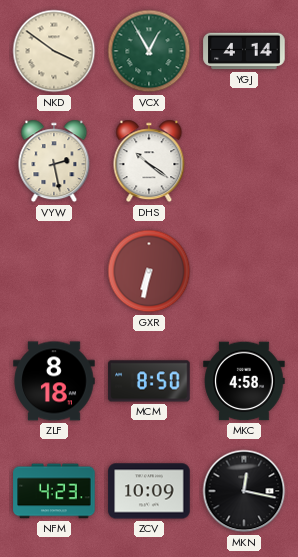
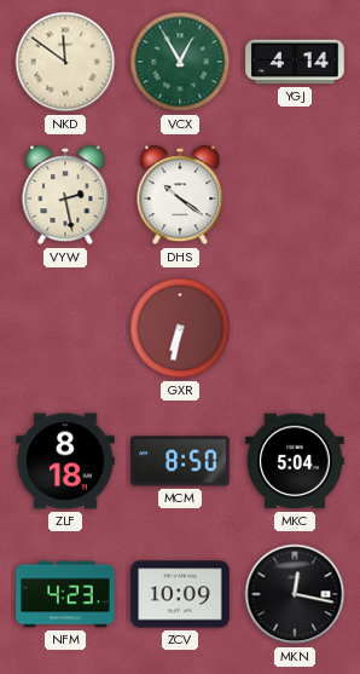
NKD: 3:51 -> 11:51 (65, 62)
MKC: 4:58 -> 5:04 (295, 461)
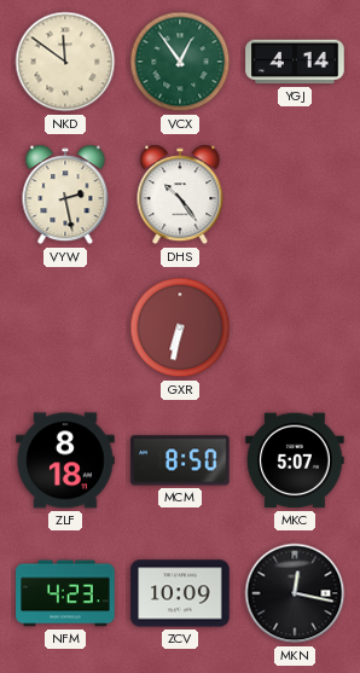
VCX: 12:55 -> 12:54 (180, 62)
DHS: 10:21 -> 10:24 (180, 195)
MKC: 5:04 -> 5:07 (295, 460)
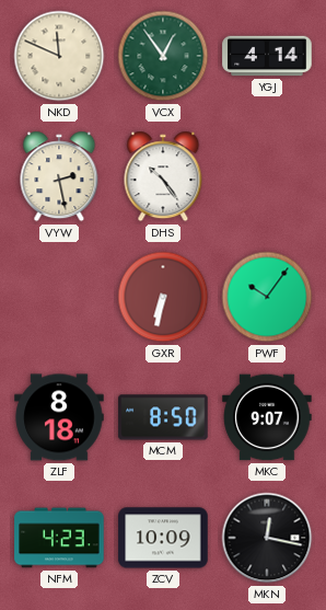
NKD: 11:51 -> 11:49 (59, 56)
PWF: none -> 10:06 (267, 297)
MKC: 5:07 -> 9:07 (267, 417)
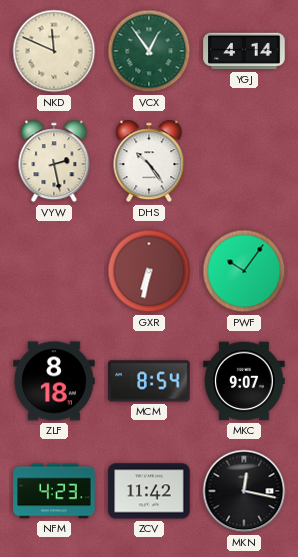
MCM: 8:50 -> 8:54 (149, 381)
ZCV: 10:09 -> 11:42 (149, 491)
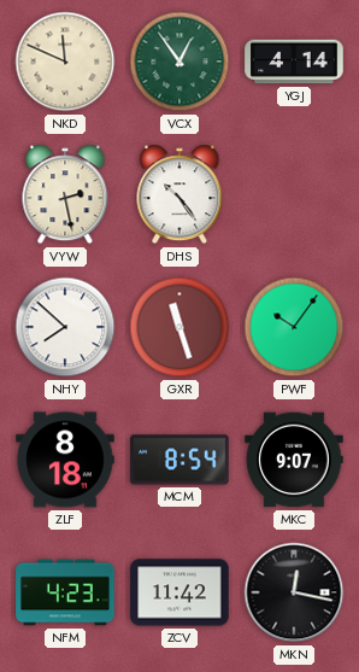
NHY: none -> 7:52 (65, 327)
GXR: 6:32 -> 11:27 (179, 327)
